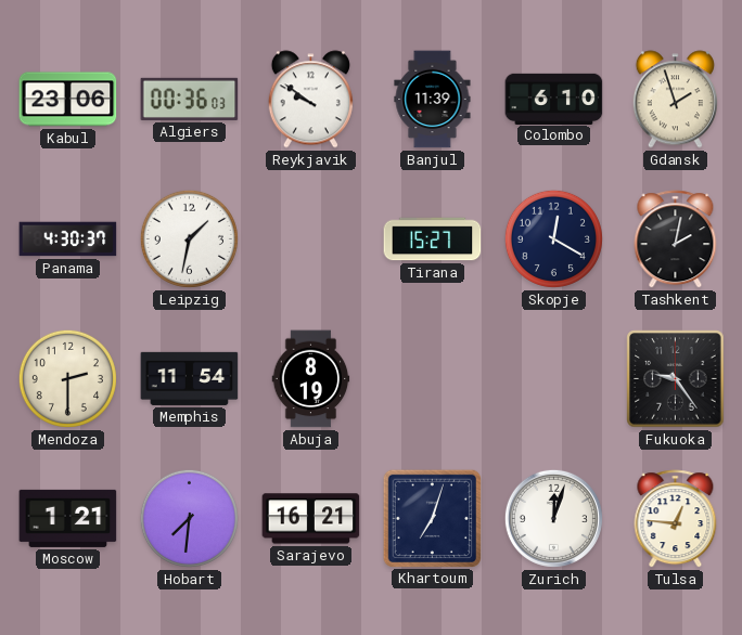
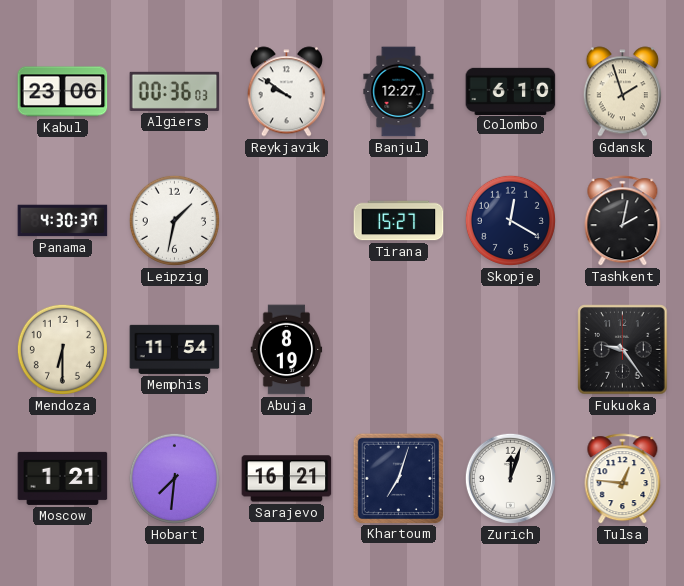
Banjul: 11:39 -> 12:27 (399, 92)
Mendoza: 2:30 -> 6:30 (62, 349)
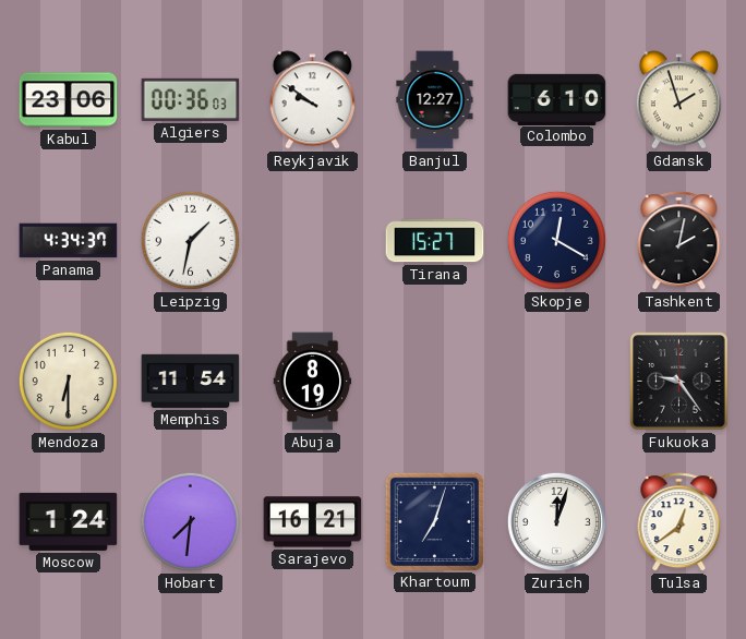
Panama: 4:30 -> 4:34 (69, 241)
Moscow: 1:21 -> 1:24 (69, 521)
Tulsa: 12:46 -> 12:39 (679, 522)
